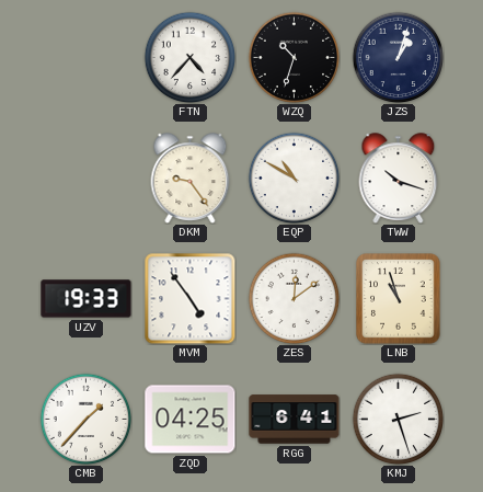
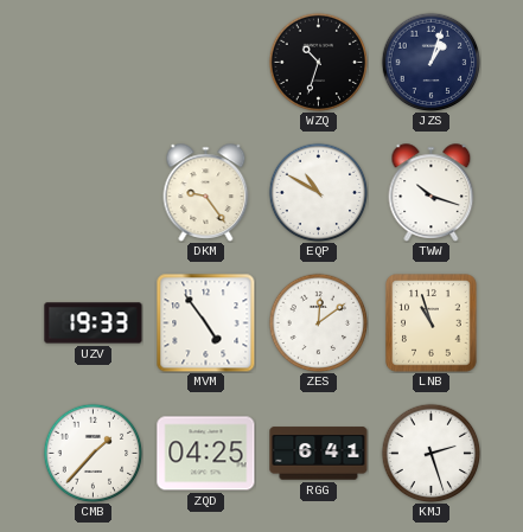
FTN: 4:37 -> none (189, 57)
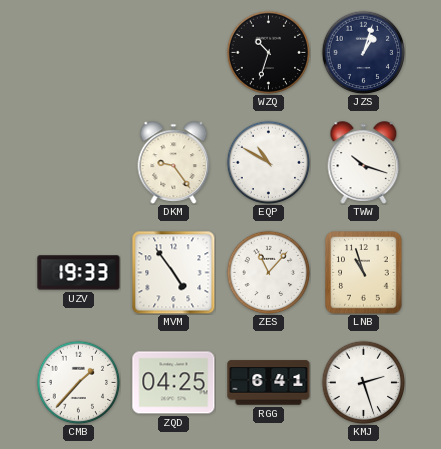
ZES: 12:09 -> 11:07 (268, 272)
